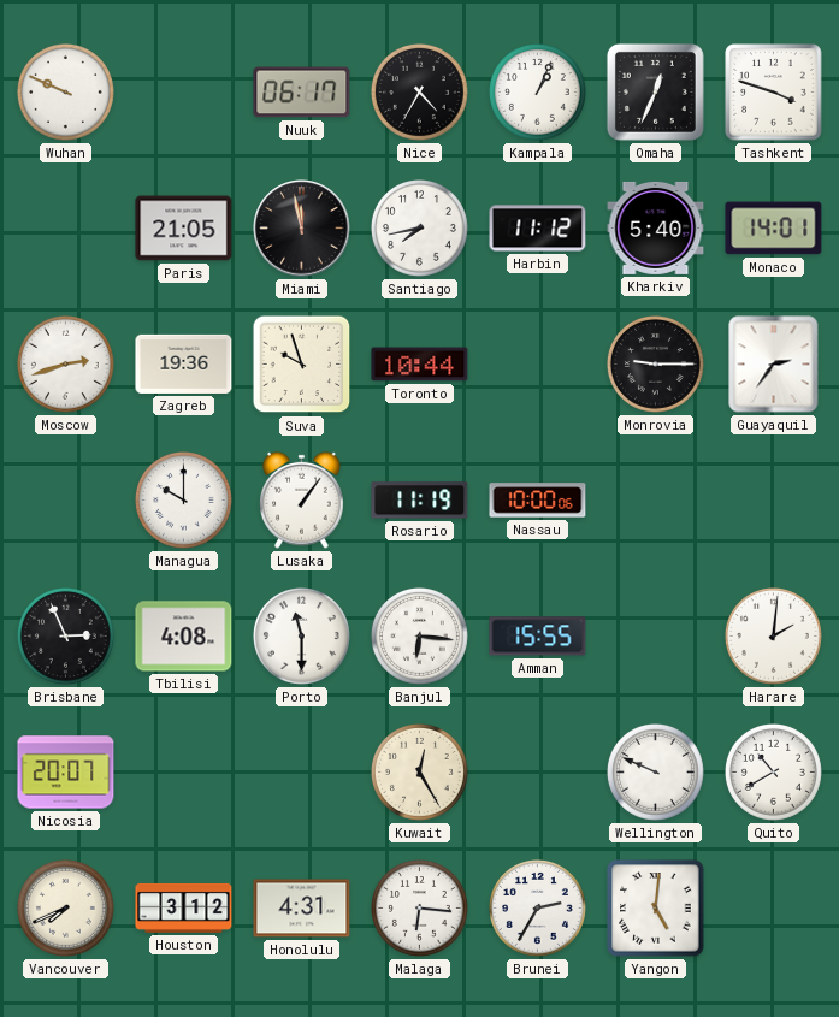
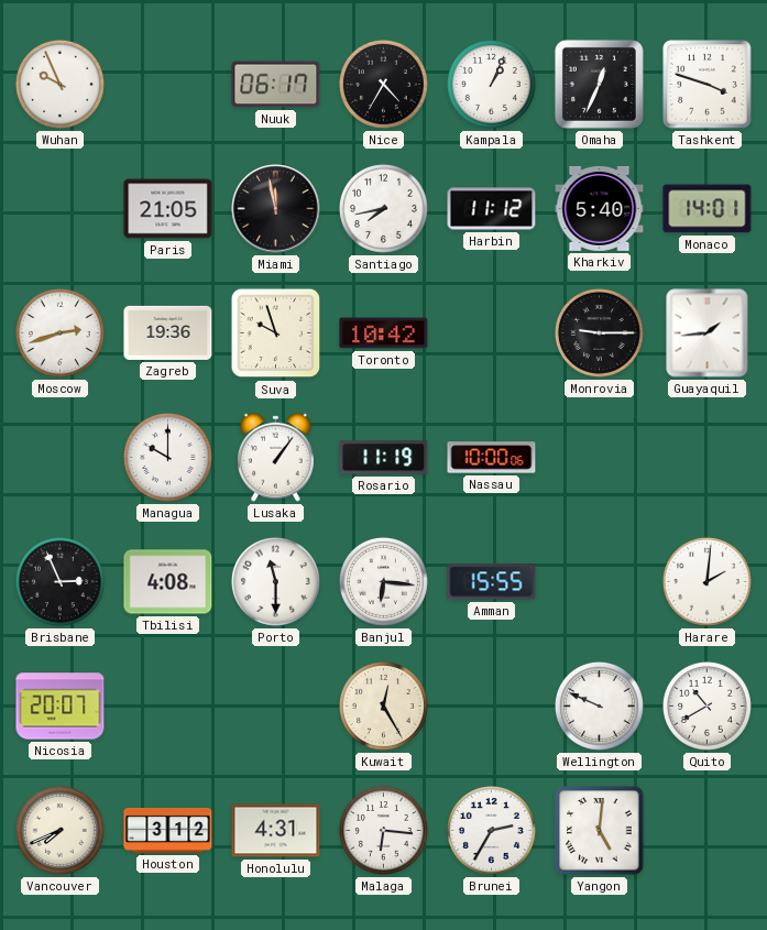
Wuhan: 9:49 -> 9:56 (59, 84)
Toronto: 10:44 -> 10:42 (384, 333)
Guayaquil: 2:36 -> 1:44 (708, 333)
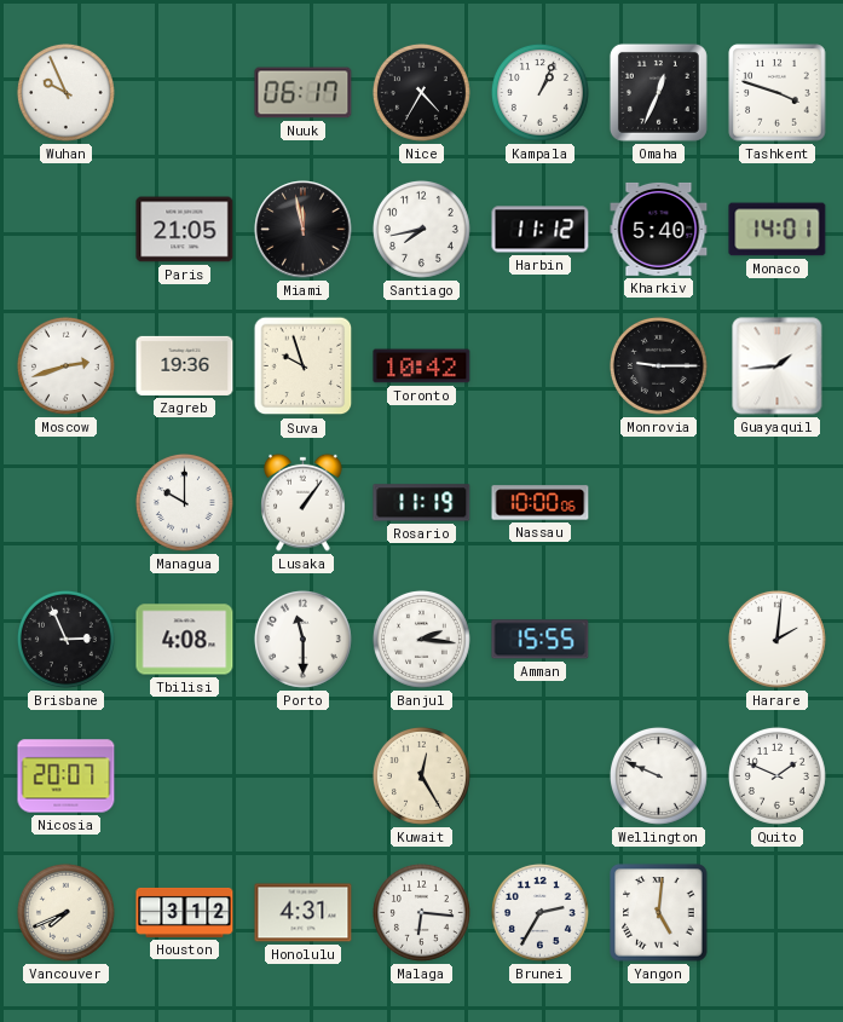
Banjul: 6:16 -> 2:16 (421, 639)
Quito: 10:40 -> 1:49 (776, 775)
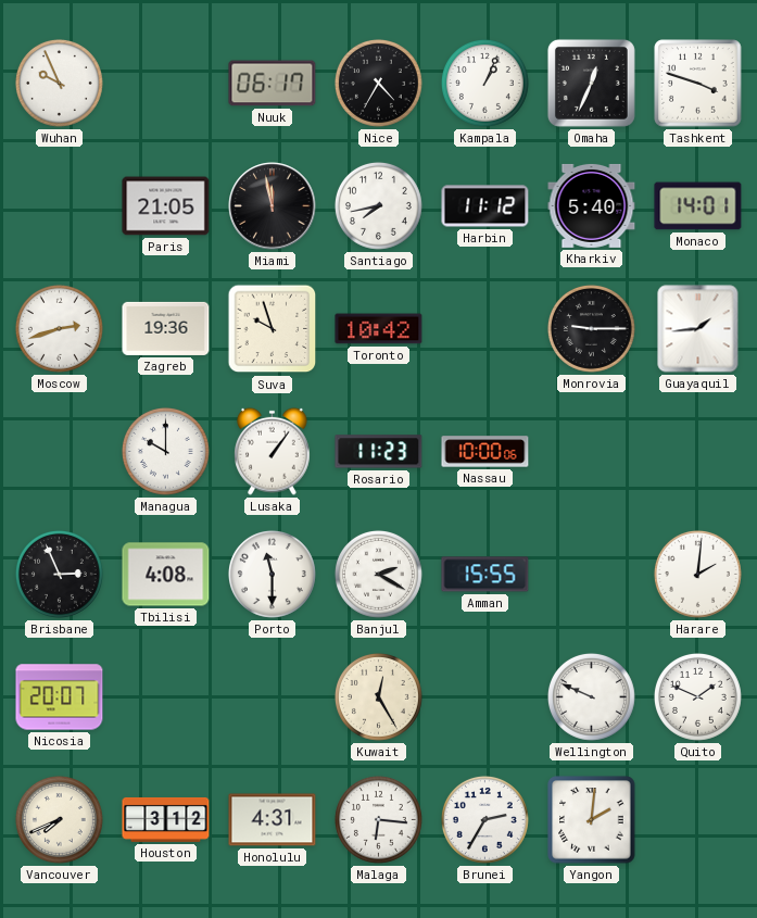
Rosario: 11:19 -> 11:23 (379, 452)
Banjul: 2:16 -> 2:20 (378, 574)
Yangon: 5:01 -> 2:01 (592, 820)
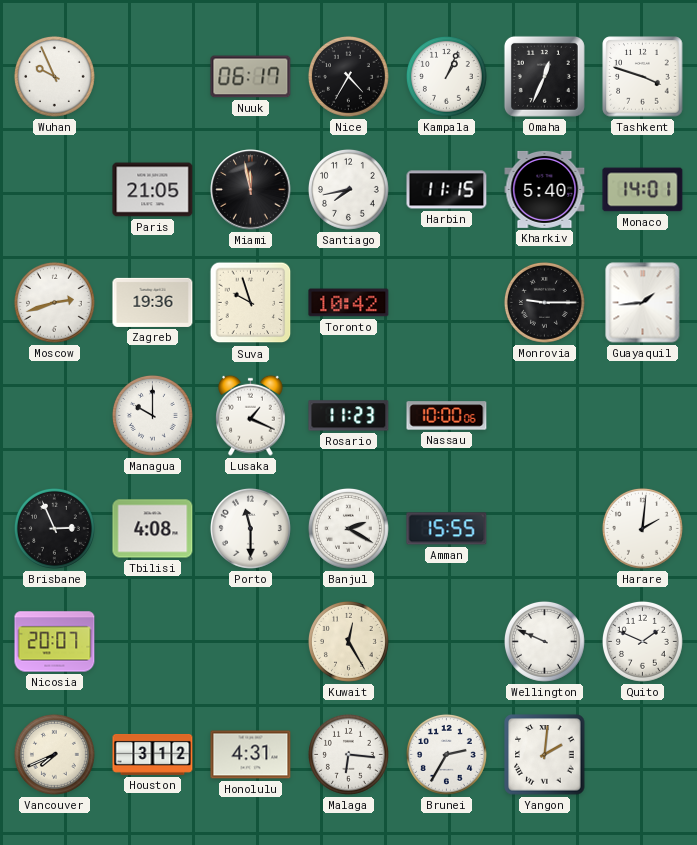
Harbin: 11:12 -> 11:15 (447, 190)
Lusaka: 1:06 -> 1:19 (251, 415)
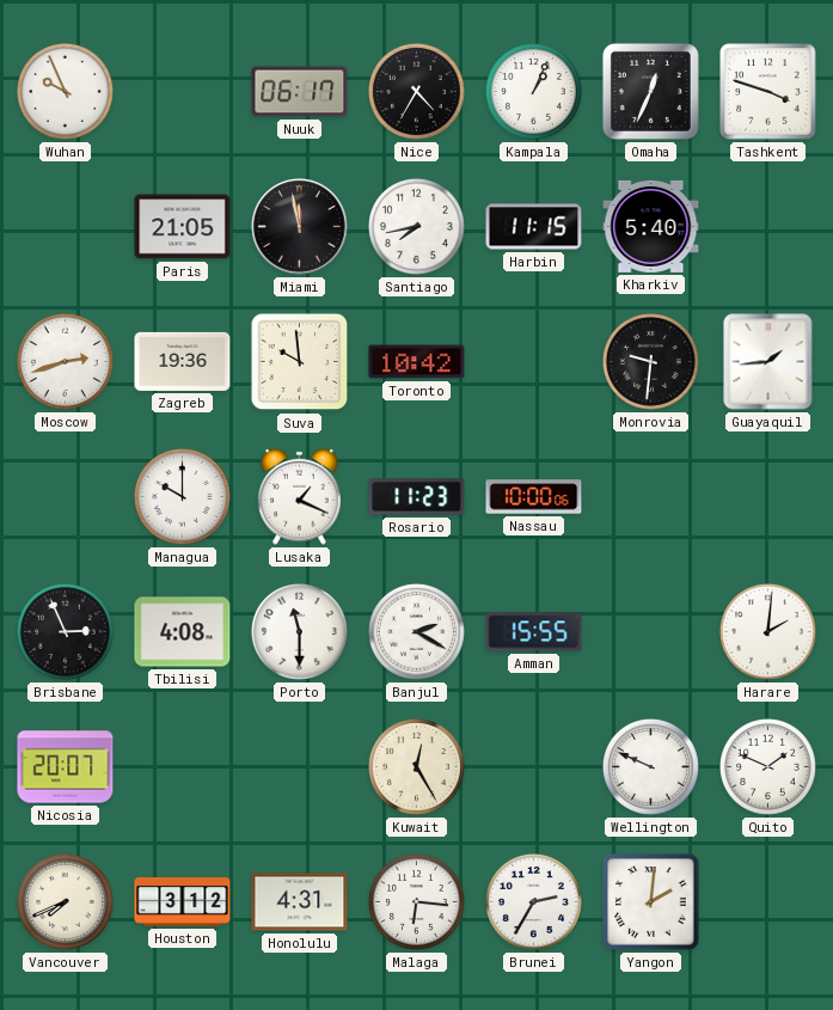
Monaco: 14:01 -> none (643, 190)
Suva: 9:57 -> 9:59 (300, 362)
Monrovia: 9:15 -> 9:31 (650, 361)
